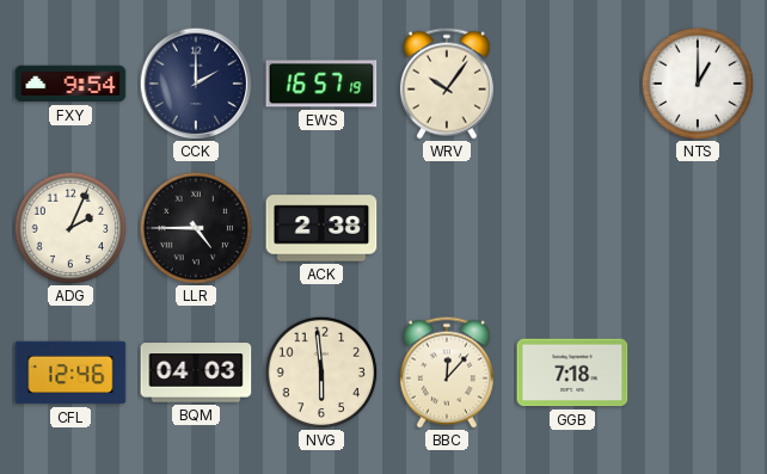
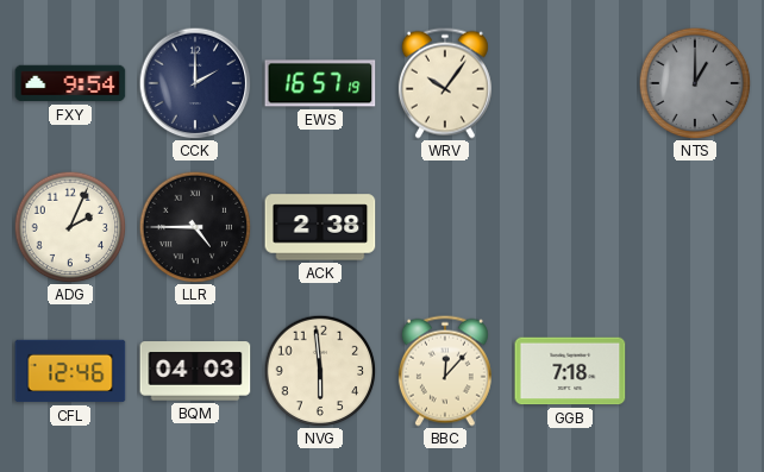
NTS dial: white -> grey (695, 83)
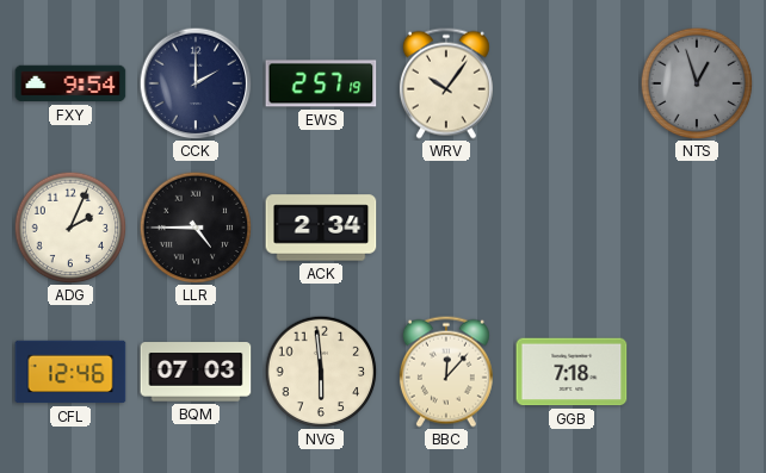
EWS: 16:57 -> 2:57 (321, 83)
NTS: 1:00 -> 12:57 (697, 83)
ACK: 2:38 -> 2:34 (321, 228)
BQM: 04:03 -> 07:03 (196, 372)
